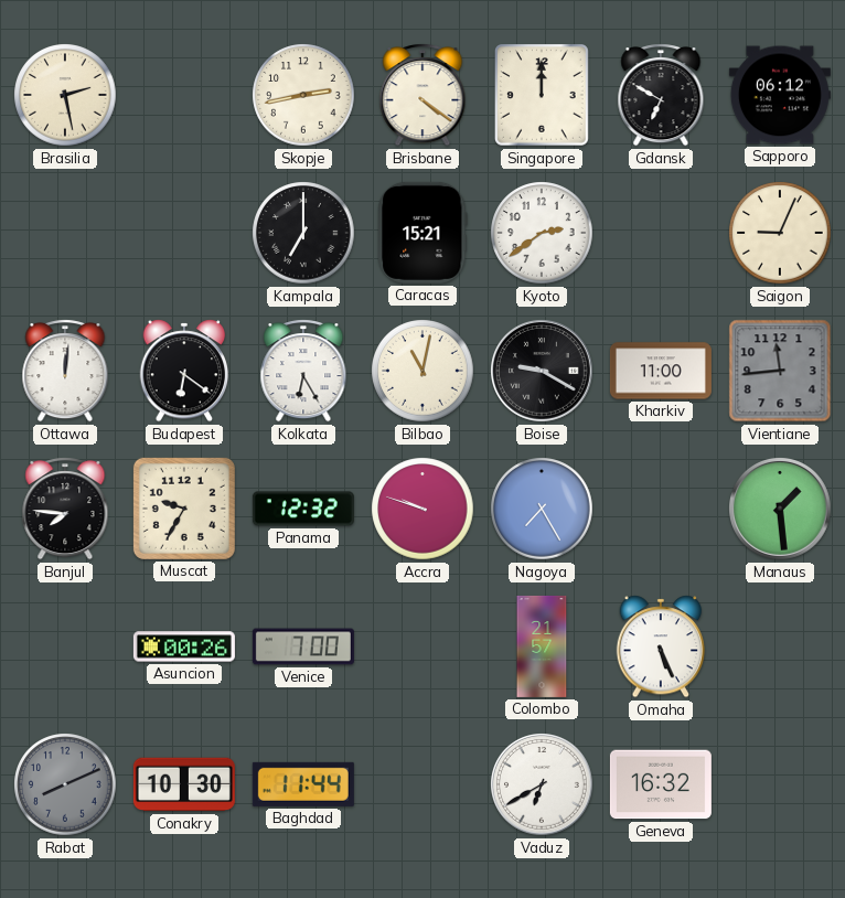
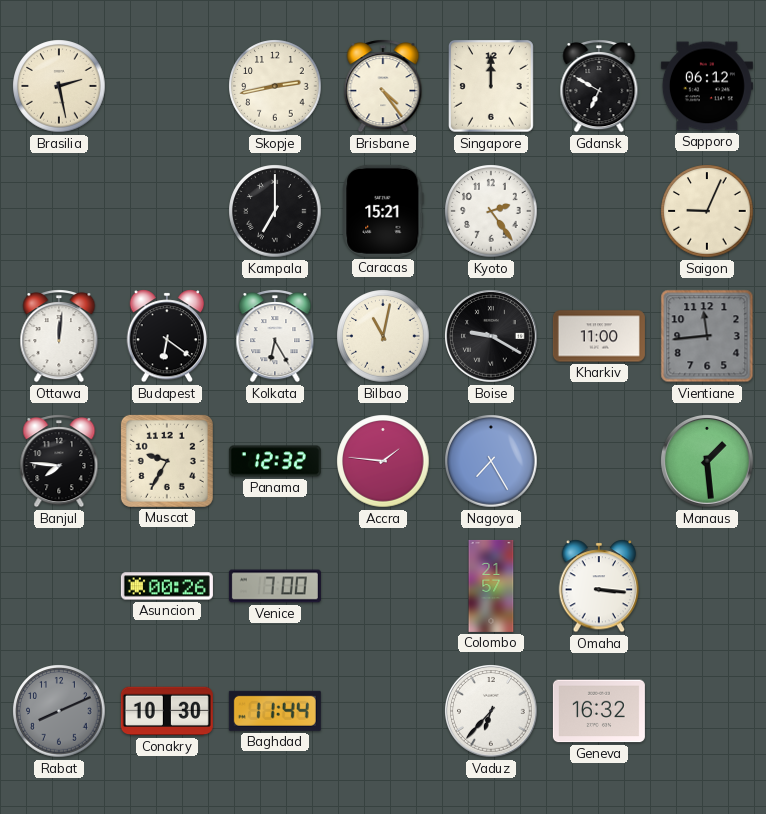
Brisbane: 4:21 -> 4:24 (383, 86)
Kyoto: 2:39 -> 2:24 (491, 211)
Accra: 9:48 -> 1:46 (383, 461)
Omaha: 5:26 -> 3:16 (599, 586)
Vaduz: 6:40 -> 6:37 (492, 712)
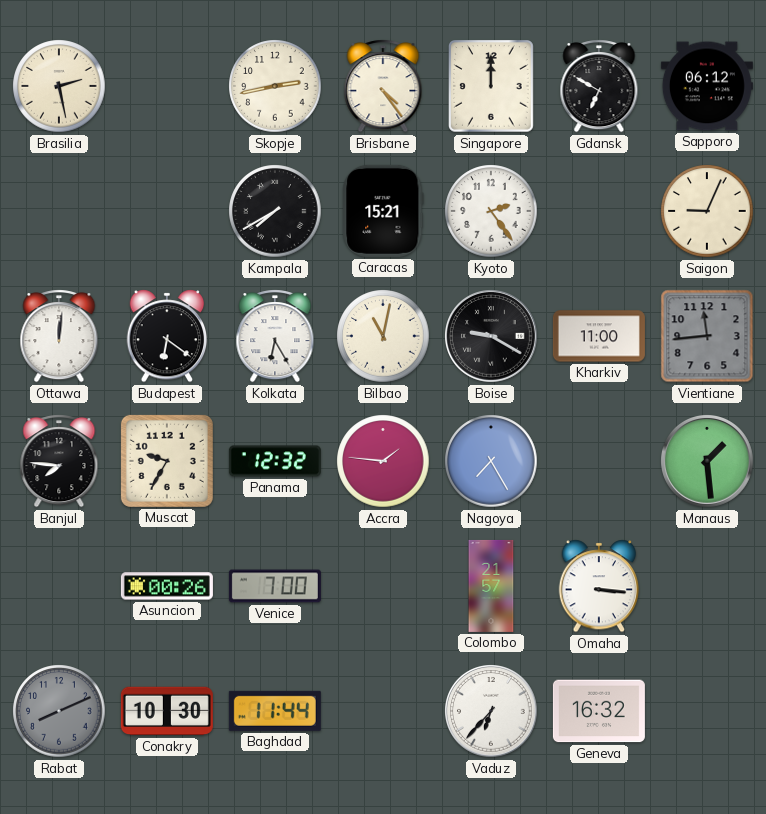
Kampala: 7:00 -> 7:40 (275, 211)
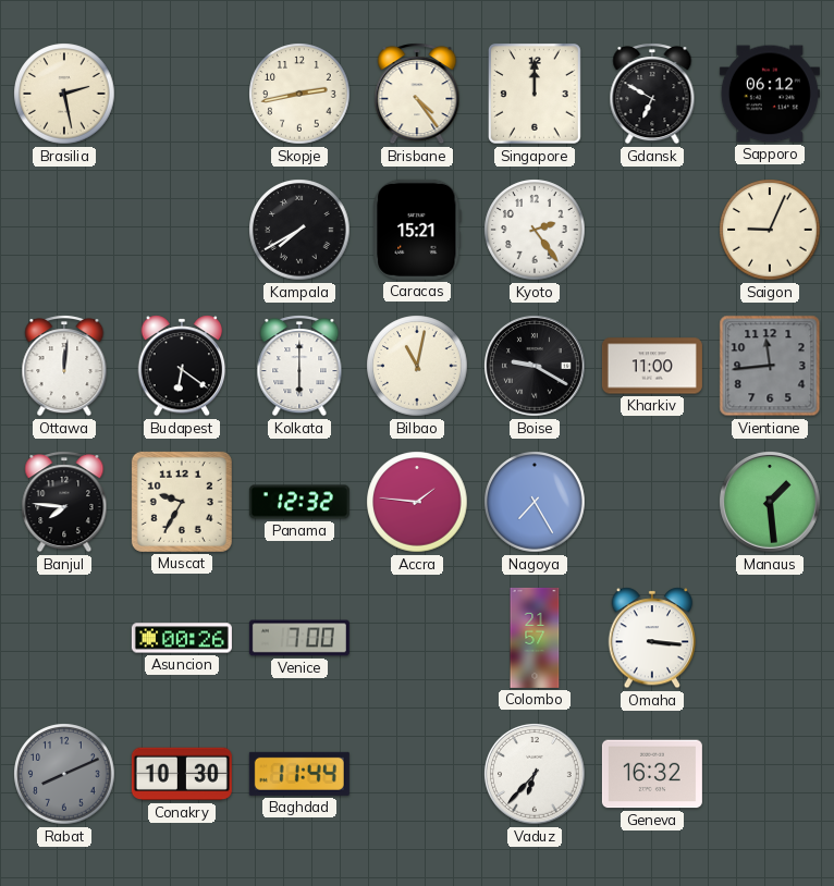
Kolkata: 6:25 -> 6:00 (299, 366)
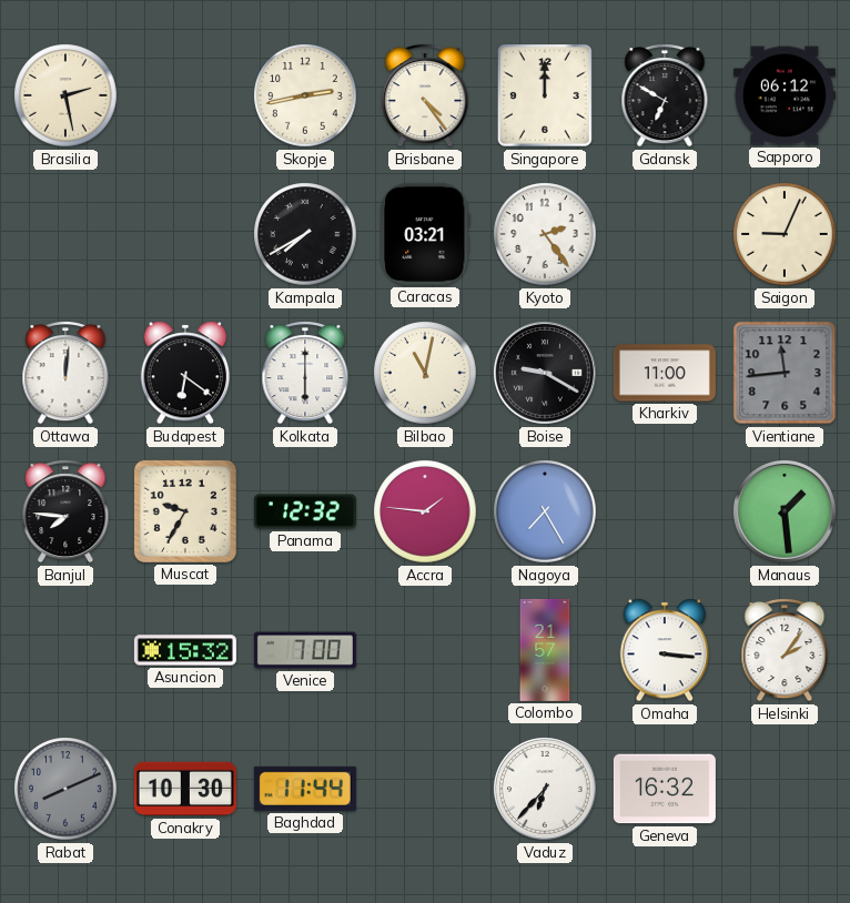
Caracas: 15:21 -> 03:21 (425, 234)
Asuncion: 00:26 -> 15:32 (185, 650)
Helsinki: none -> 2:06 (785, 650)
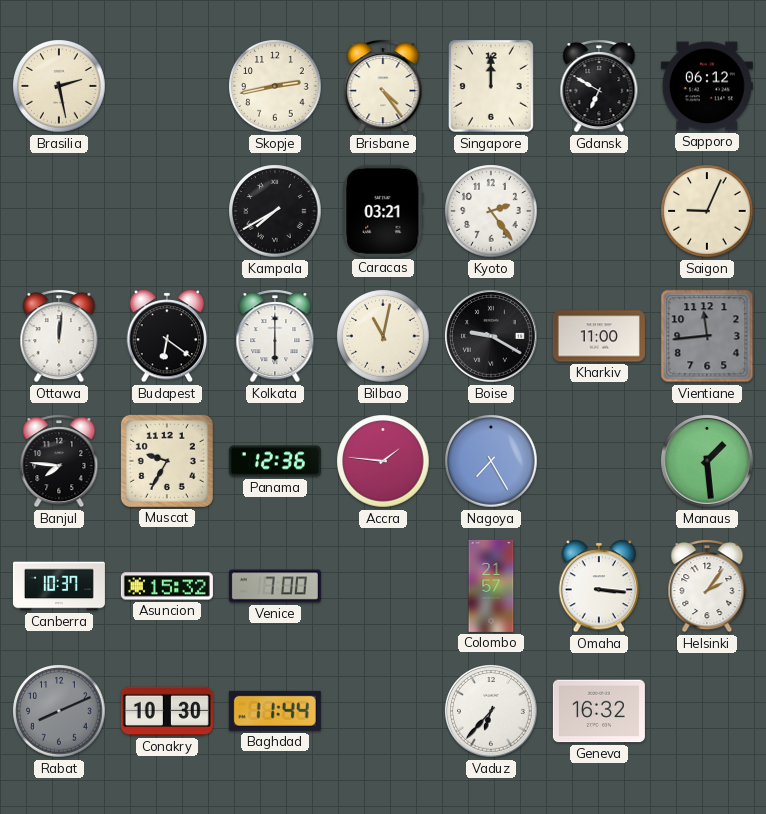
Panama: 12:32 -> 12:36 (275, 461)
Canberra: none -> 10:37 (59, 586)
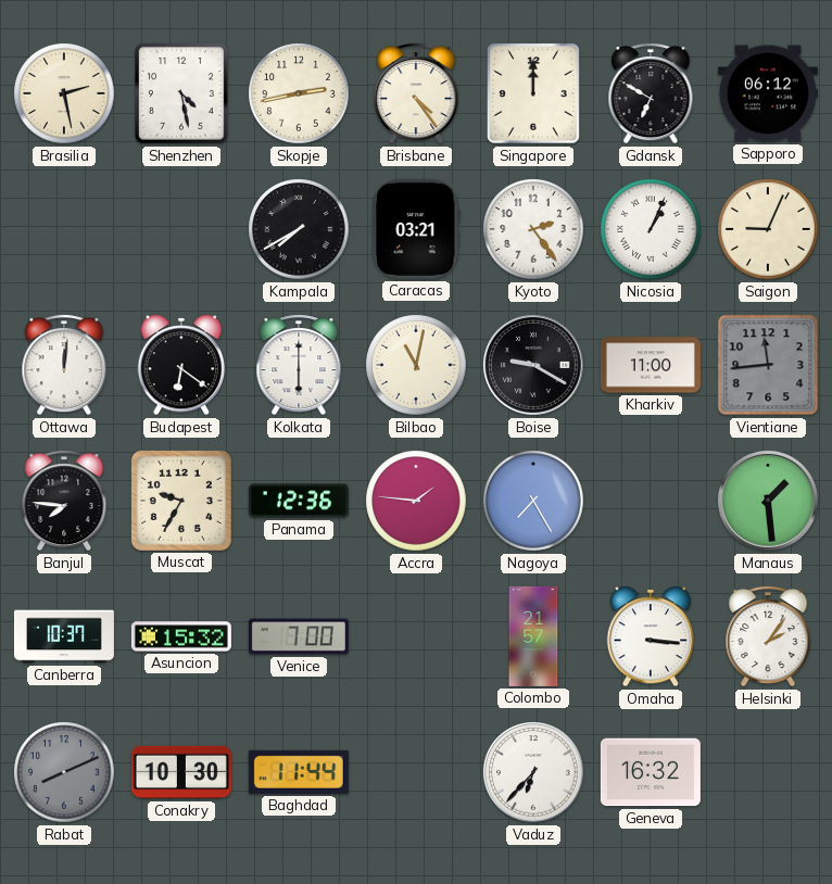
Shenzhen: none -> 4:28 (181, 94)
Nicosia: none -> 1:04 (651, 229)
